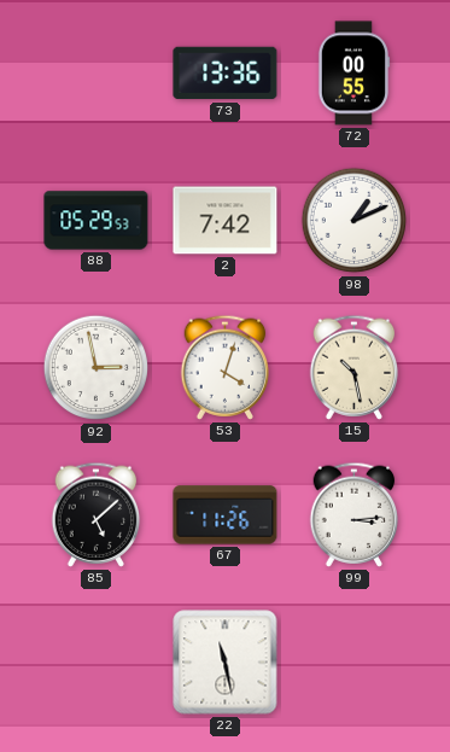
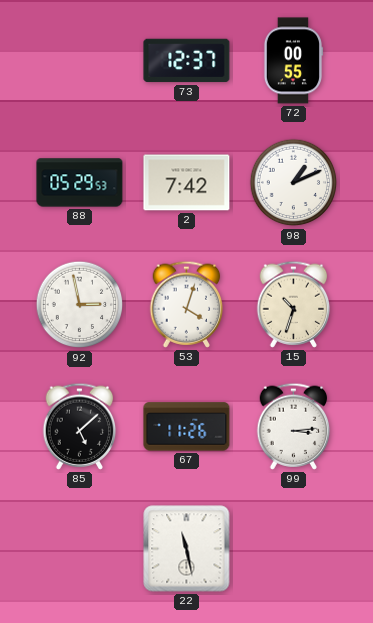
73: 13:36 -> 12:37 (187, 61)
15: 10:28 -> 10:33 (294, 304)
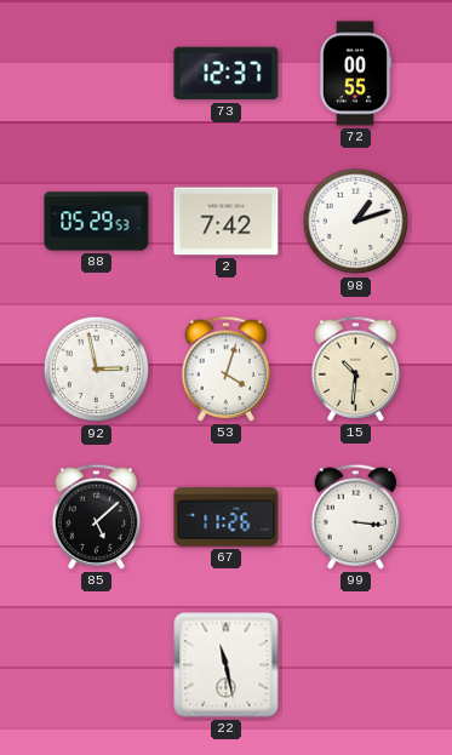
98: 1:11 -> 1:12 (356, 222)
15: 10:33 -> 10:31 (356, 368)
99: 3:14 -> 3:16 (356, 516)
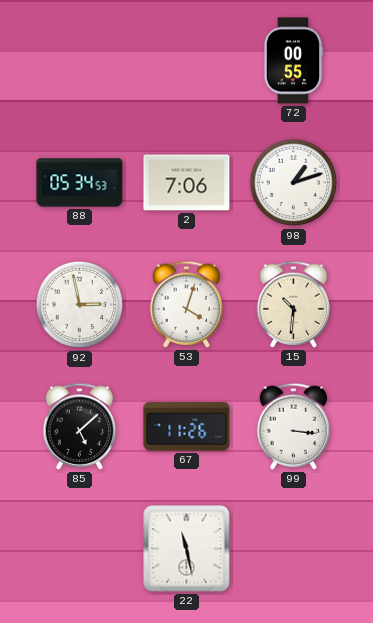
73: 12:37 -> none (227, 74)
88: 05:29 -> 05:34 (80, 183)
2: 7:42 -> 7:06 (187, 183)
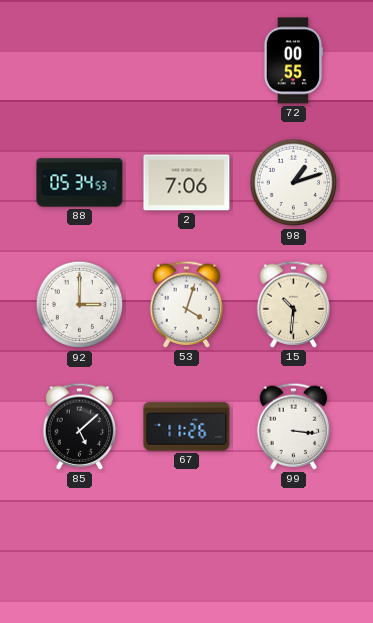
92: 2:58 -> 3:00 (80, 305)
22: 11:28 -> none (187, 549)
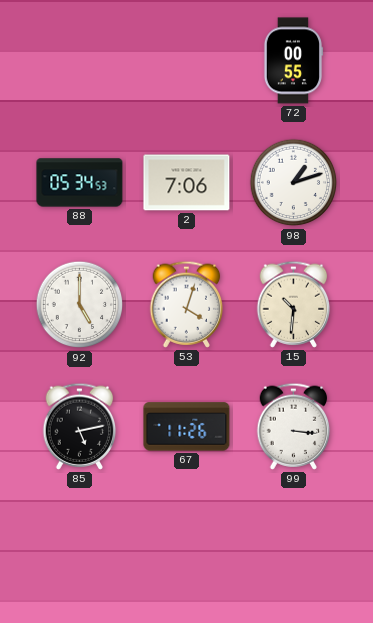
92: 3:00 -> 5:00 (80, 305)
85: 5:08 -> 5:13 (80, 426)
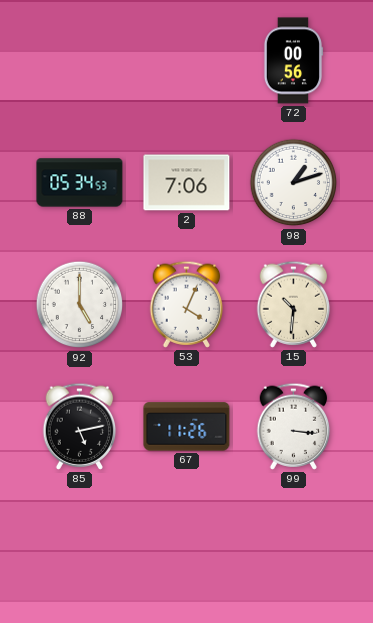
72: 00:55 -> 00:56 (293, 61)
53: 4:03 -> 4:04 (187, 304)
